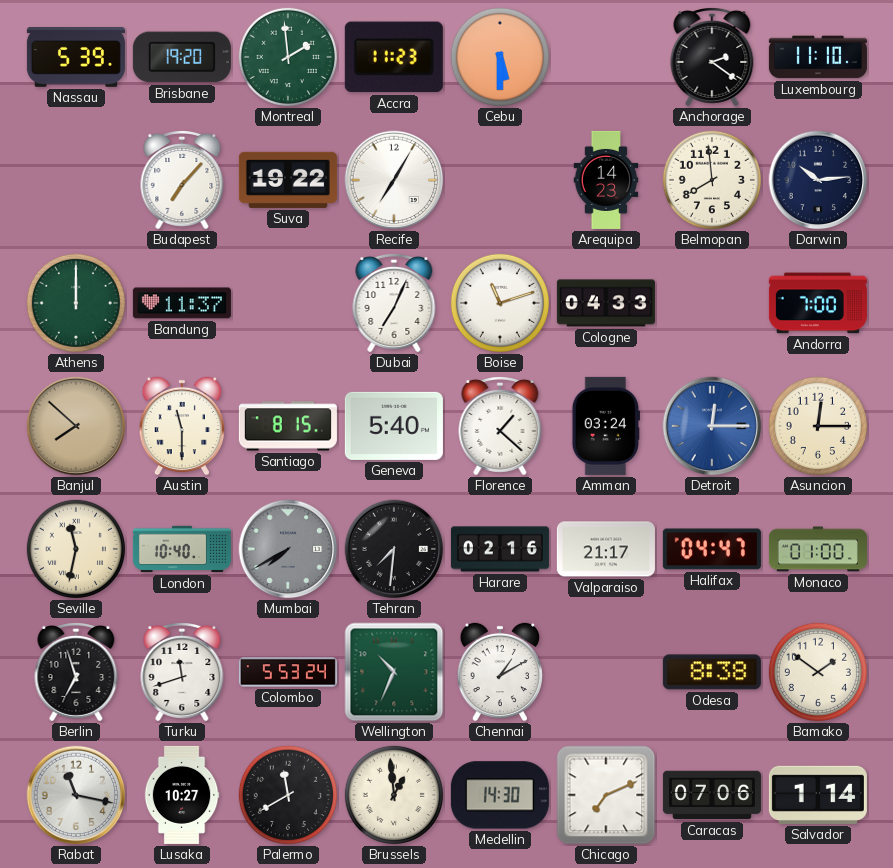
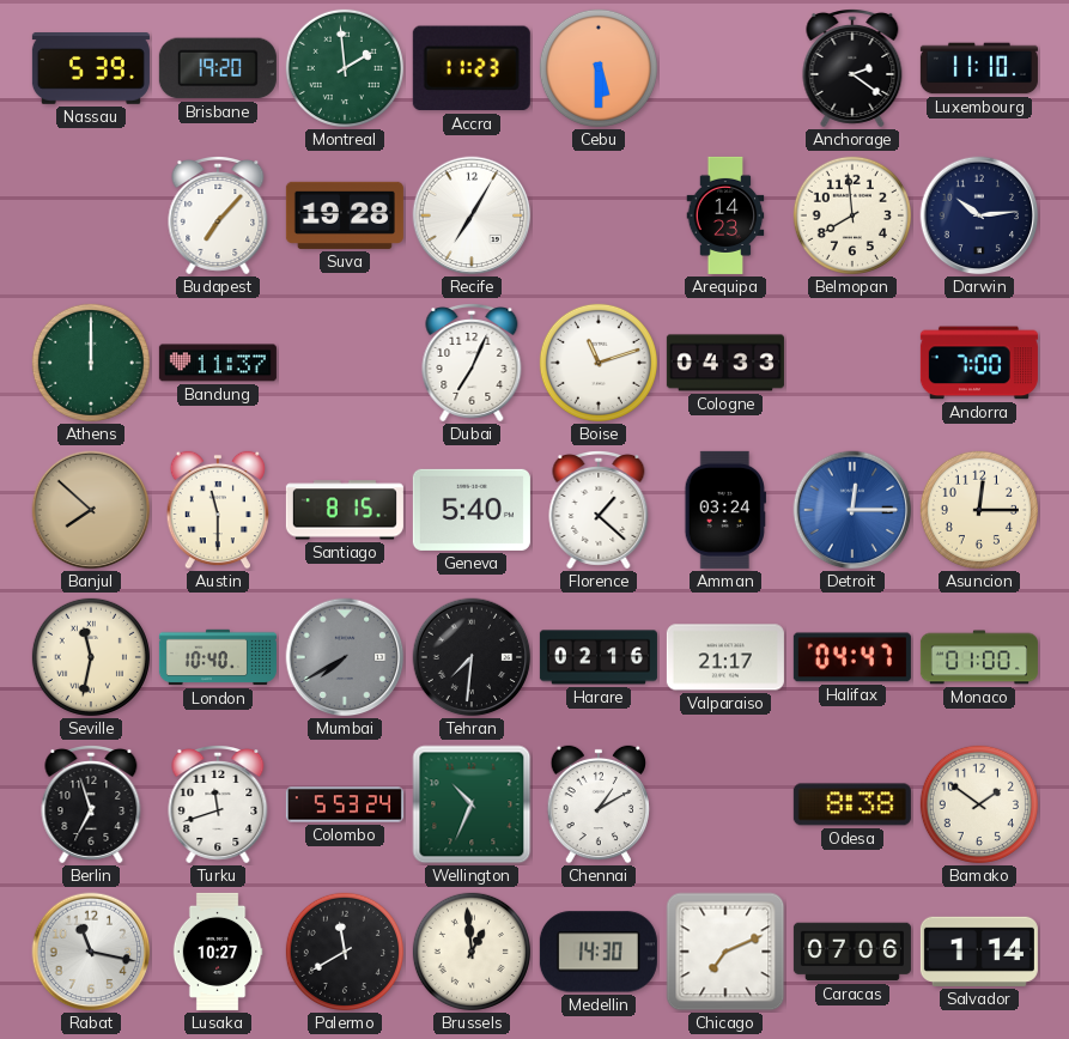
Suva: 19:22 -> 19:28 (345, 215)
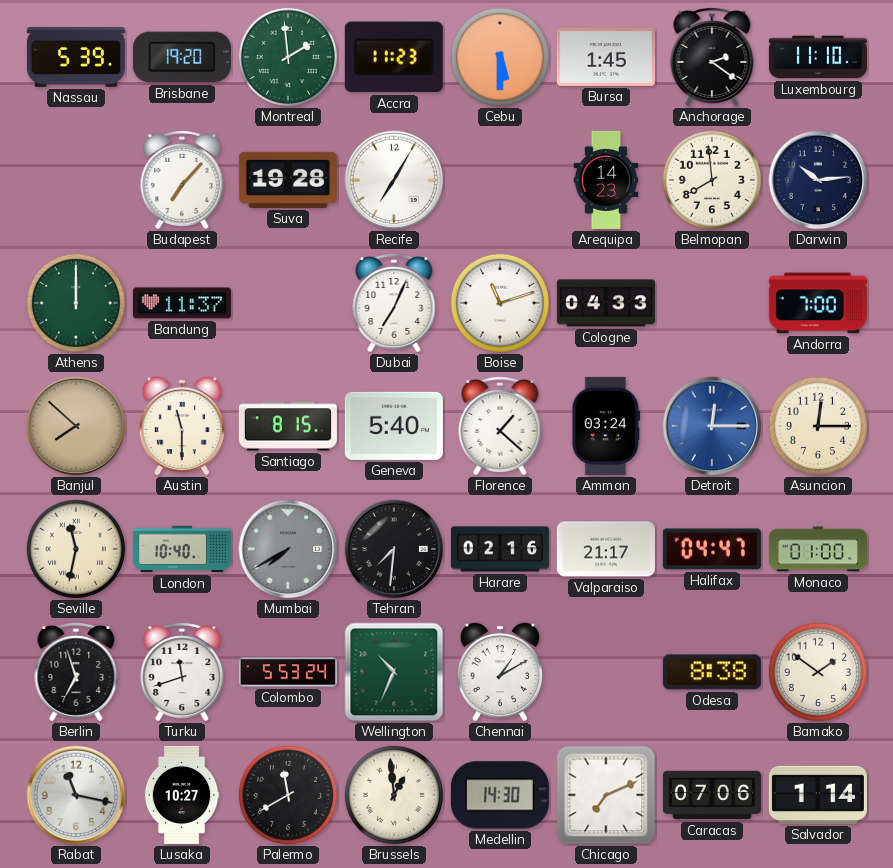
Bursa: none -> 1:45 (606, 57)
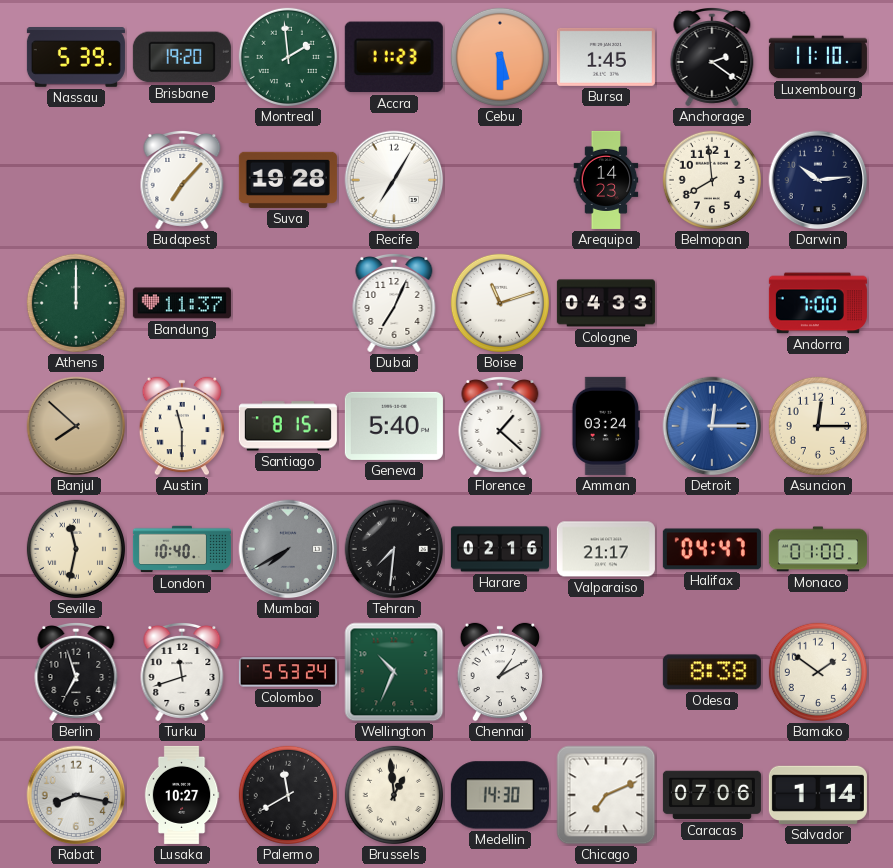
Rabat: 11:17 -> 8:17 (76, 795)
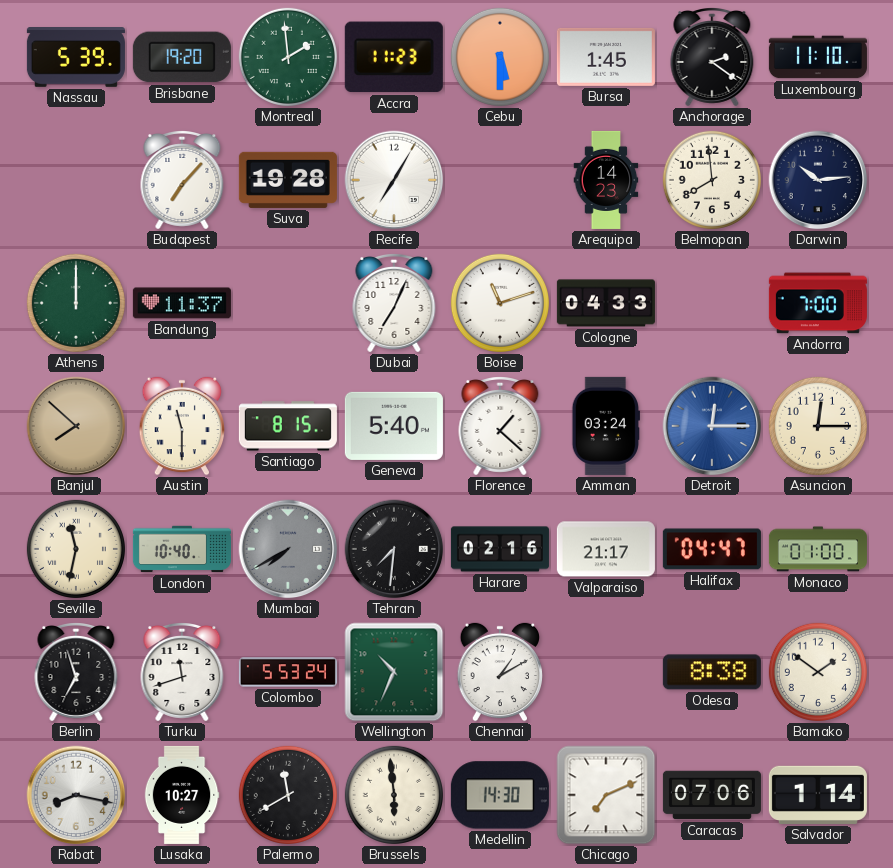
Brussels: 12:59 -> 5:59 (394, 795)
